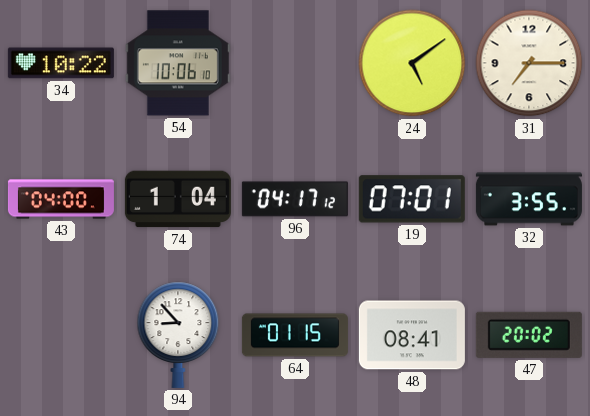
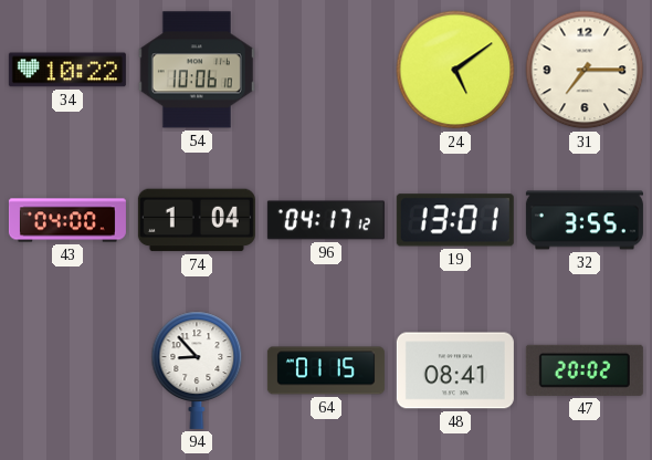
19: 07:01 -> 13:01 (455, 220)
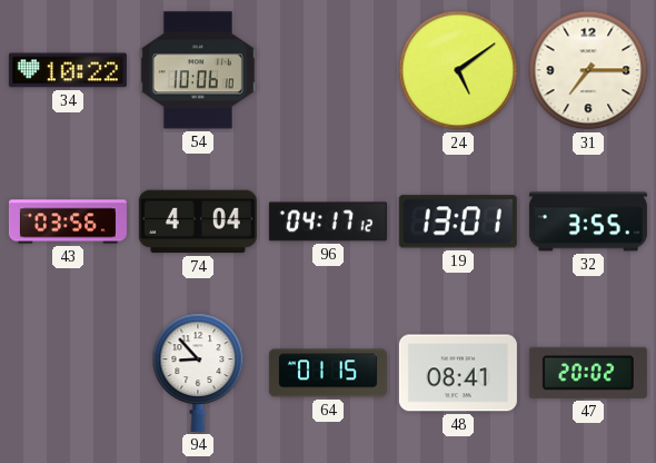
43: 04:00 -> 03:56 (68, 221)
74: 1:04 -> 4:04 (198, 221)
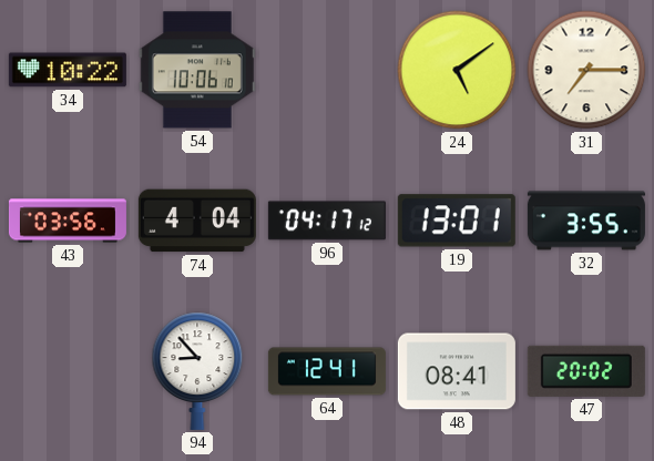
64: 01:15 -> 12:41 (327, 371)
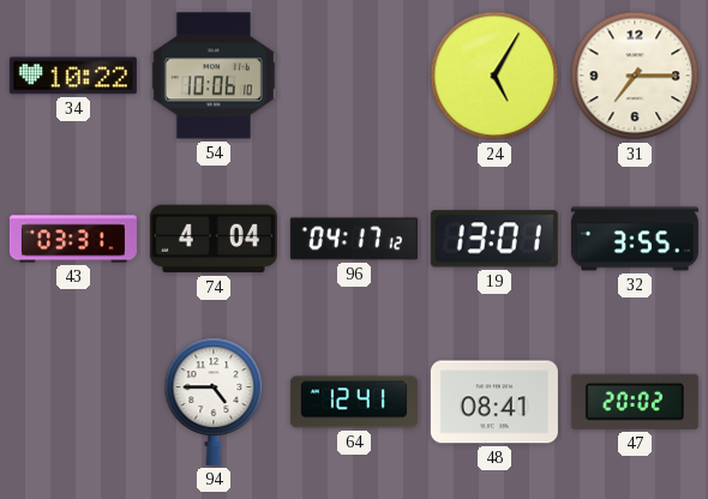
24: 5:09 -> 5:05 (494, 76)
43: 03:56 -> 03:31 (73, 239)
94: 8:53 -> 4:45 (214, 402)
